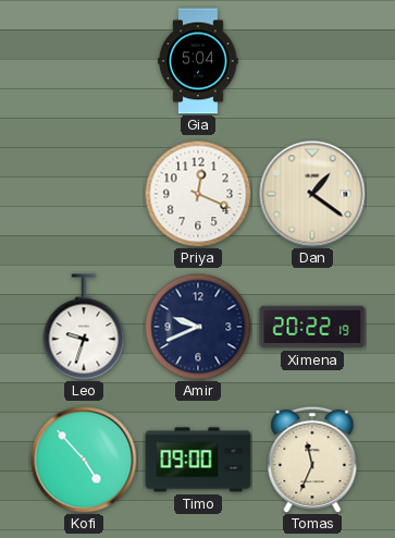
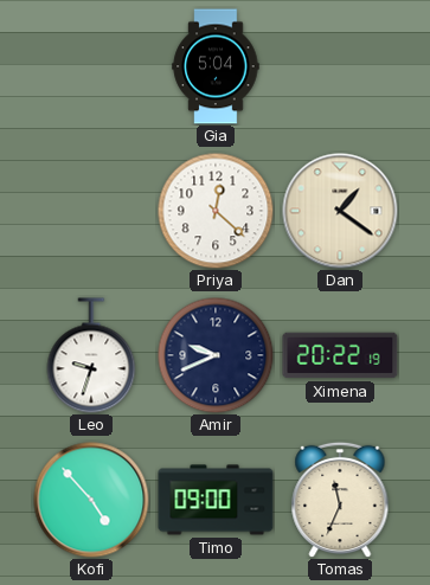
Priya: 12:19 -> 12:22 (216, 211)
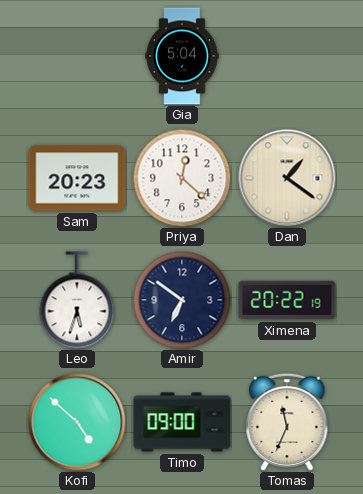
Sam: none -> 20:23 (77, 178)
Leo: 9:33 -> 5:33 (77, 300)
Amir: 9:41 -> 6:51 (182, 300)
Kofi: 4:53 -> 4:52 (77, 422)
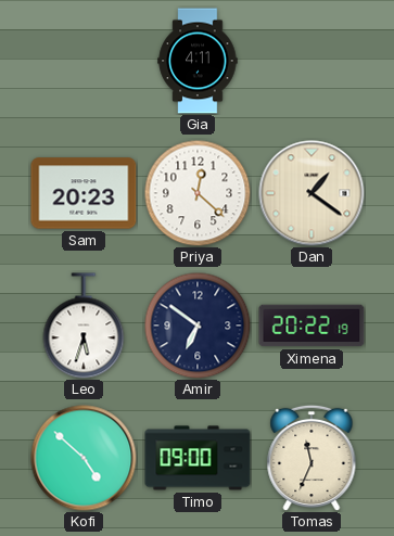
Gia: 5:04 -> 4:11 (198, 61)
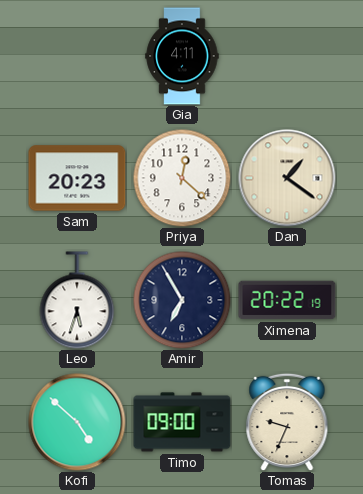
Amir: 6:51 -> 6:55 (182, 300)
Tomas: 11:34 -> 9:34 (287, 422)
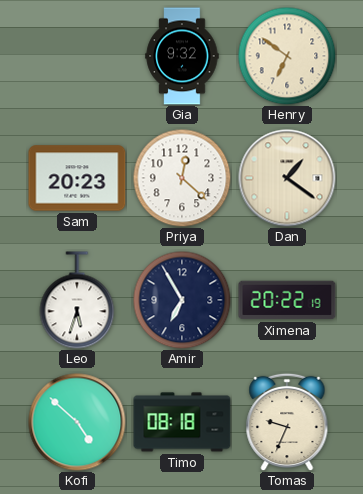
Gia: 4:11 -> 9:32 (182, 56)
Henry: none -> 6:51 (287, 56)
Timo: 09:00 -> 08:18 (182, 422)
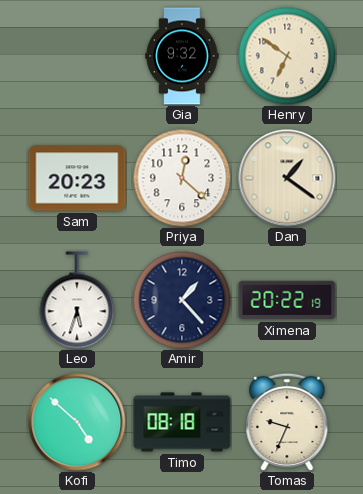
Amir: 6:55 -> 1:23 (182, 300)
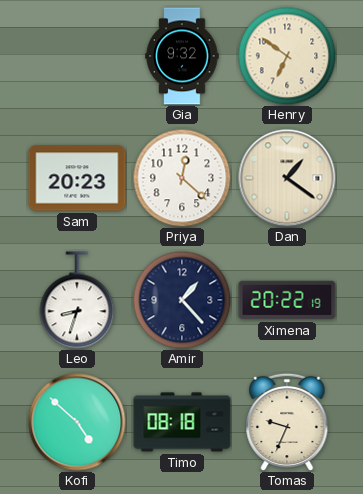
Leo: 5:33 -> 8:33 (77, 300)
